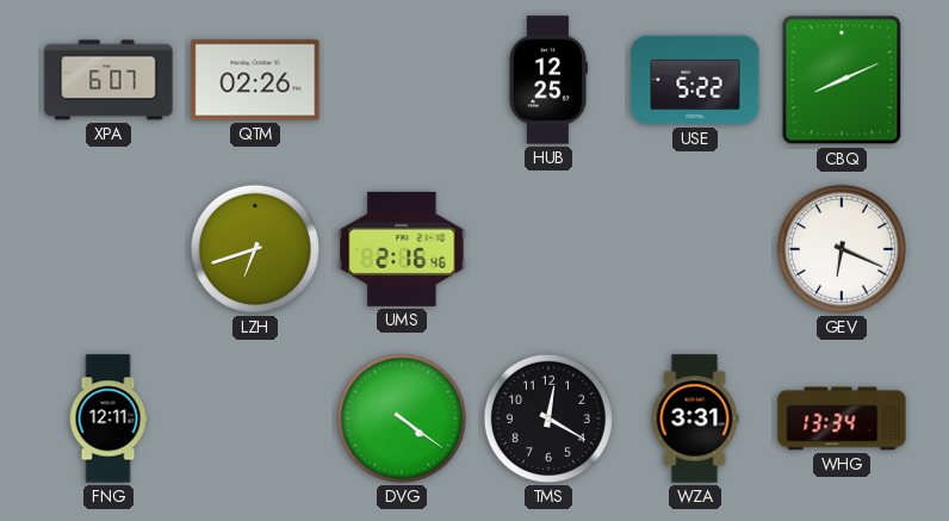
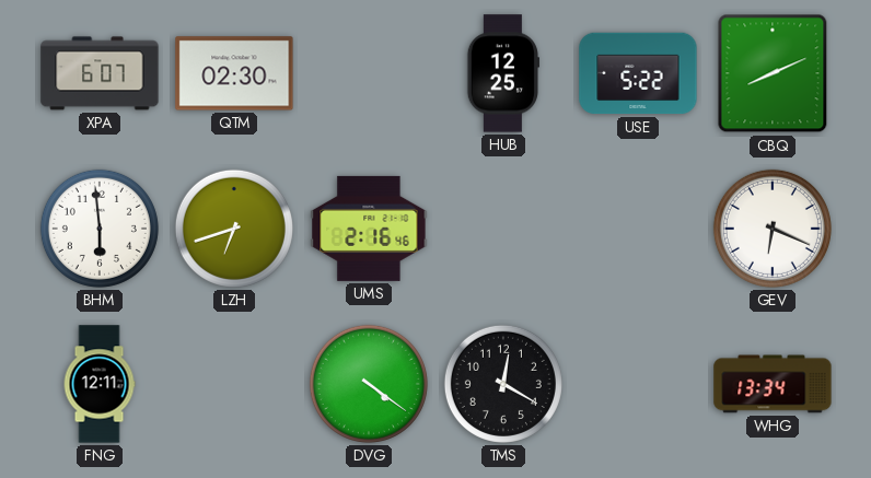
QTM: 02:26 -> 02:30 (234, 73)
BHM: none -> 5:59 (100, 229)
WZA: 3:31 -> none (695, 418)
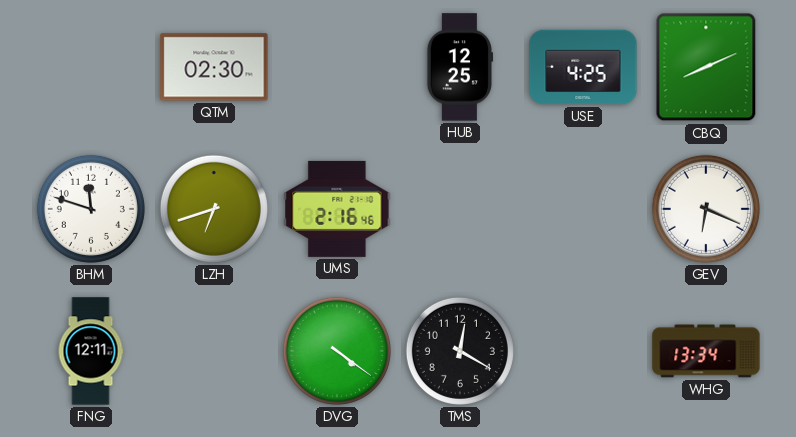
XPA: 6:07 -> none (100, 73)
USE: 5:22 -> 4:25 (583, 67)
BHM: 5:59 -> 11:48 (91, 209)
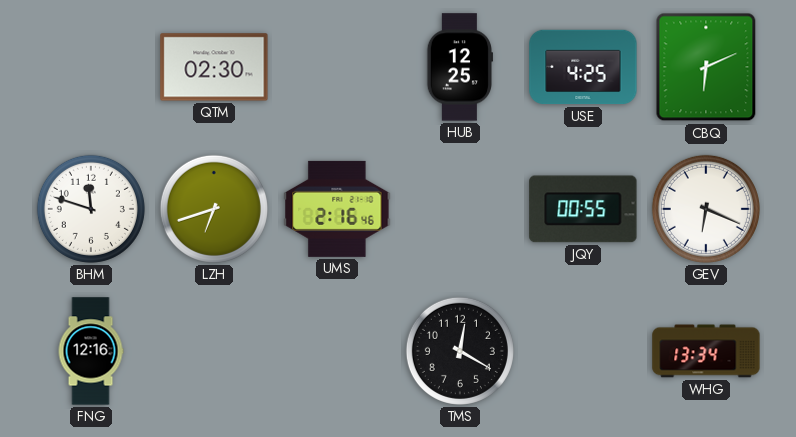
CBQ: 8:11 -> 6:11 (706, 67)
JQY: none -> 00:55 (583, 209)
FNG: 12:11 -> 12:16 (91, 351)
DVG: 4:21 -> none (337, 351)
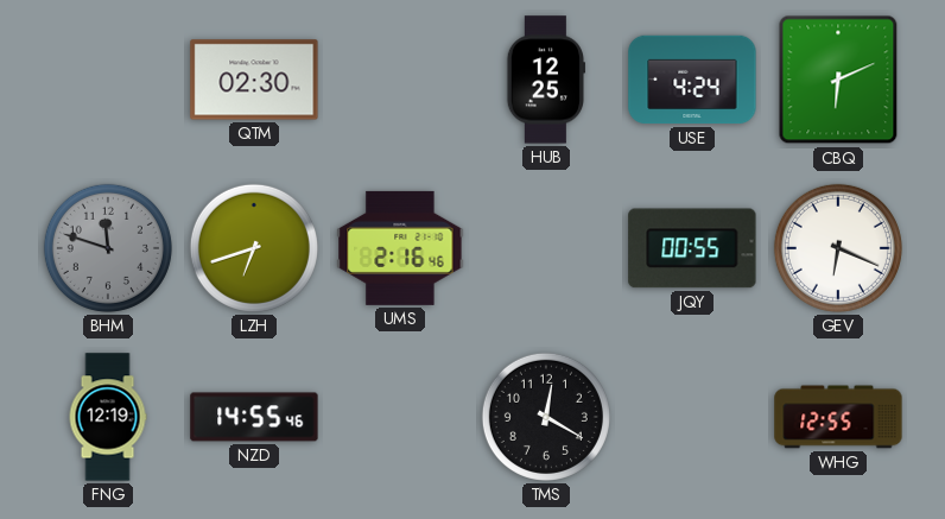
USE: 4:25 -> 4:24 (692, 80)
BHM dial: white -> grey (108, 248)
FNG: 12:16 -> 12:19 (108, 417)
NZD: none -> 14:55 (254, 417)
WHG: 13:34 -> 12:55 (838, 417)
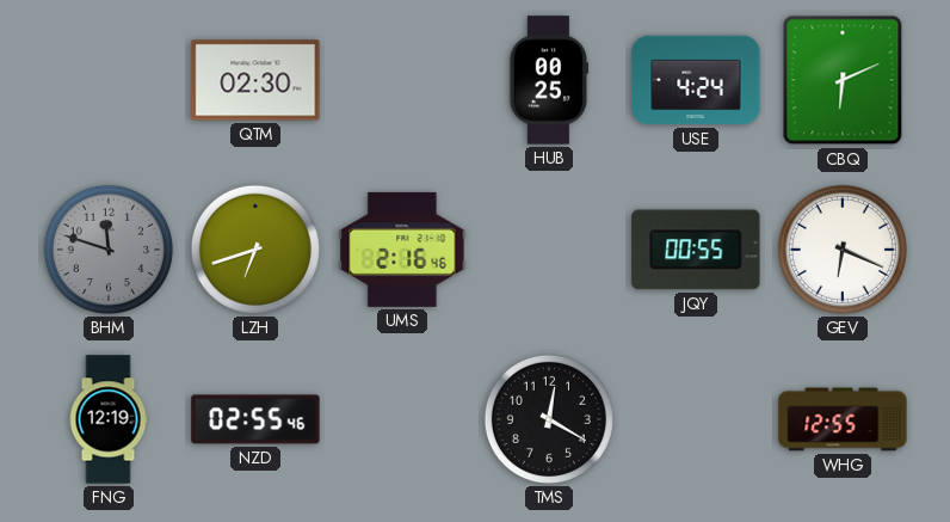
HUB: 12:25 -> 00:25 (548, 80)
NZD: 14:55 -> 02:55 (255, 419)
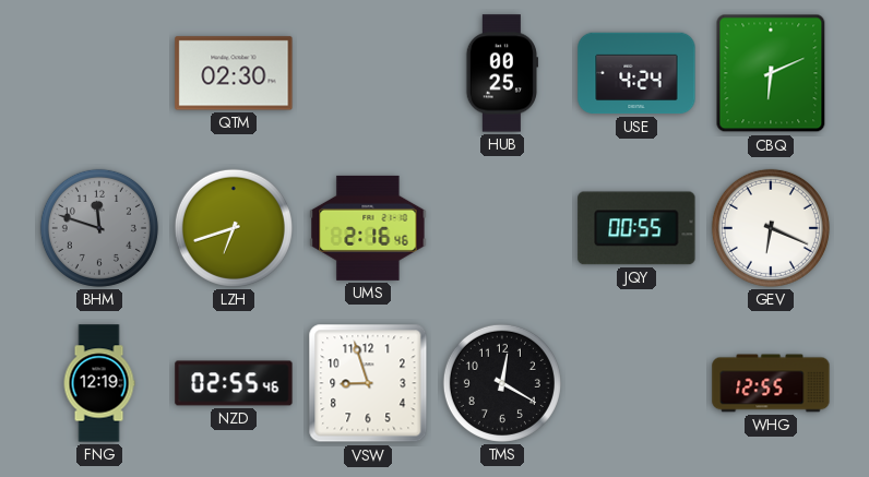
VSW: none -> 8:57 (368, 383)
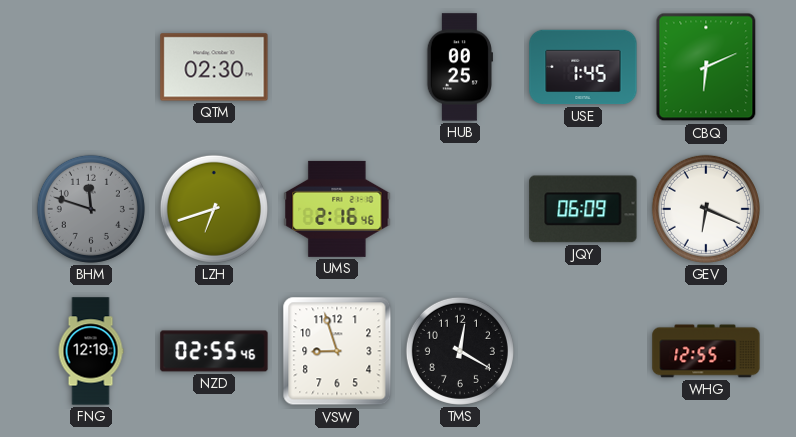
USE: 4:24 -> 1:45 (583, 67)
JQY: 00:55 -> 06:09 (583, 209)
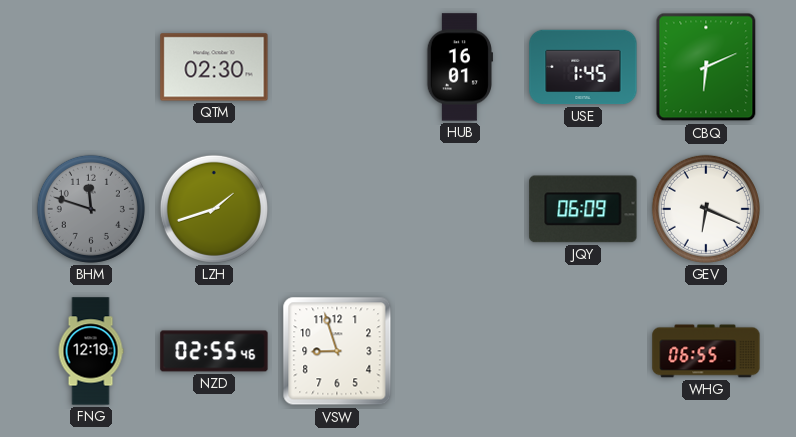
HUB: 00:25 -> 16:01 (459, 67)
LZH: 6:42 -> 1:42 (214, 209)
UMS: 2:16 -> none (337, 209)
TMS: 12:20 -> none (460, 351)
WHG: 12:55 -> 06:55 (706, 351)
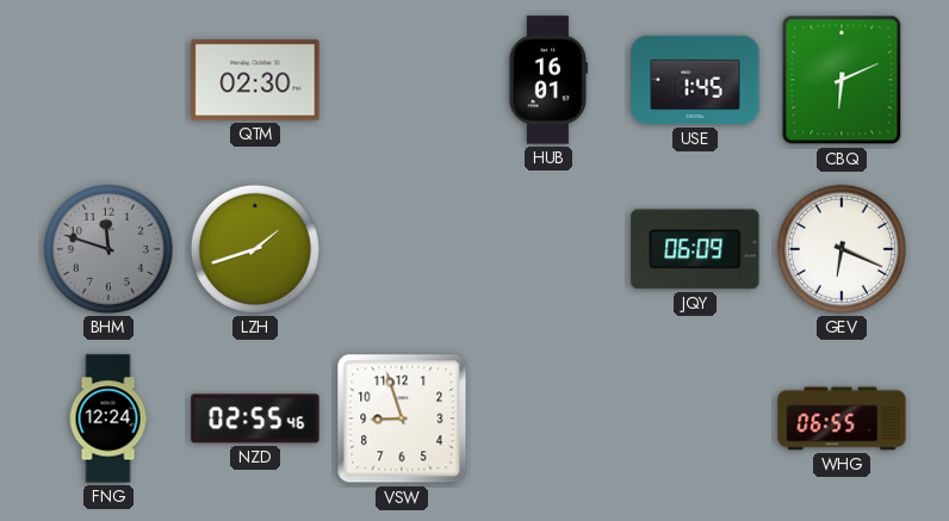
FNG: 12:19 -> 12:24 (108, 418)
